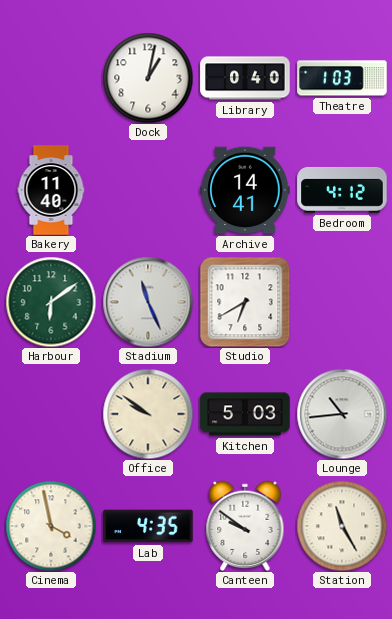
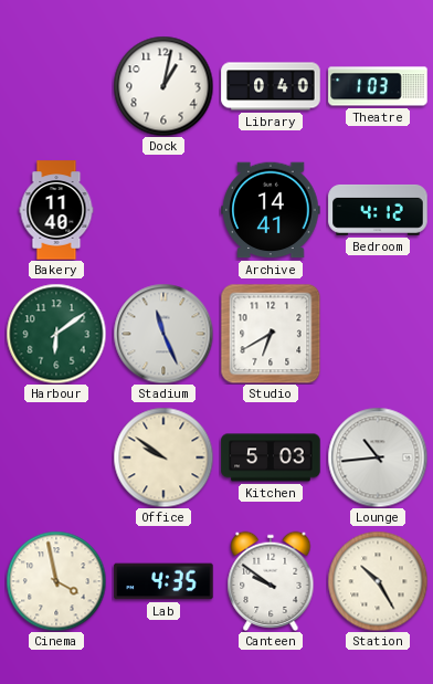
Station: 11:25 -> 10:25 (378, 581)
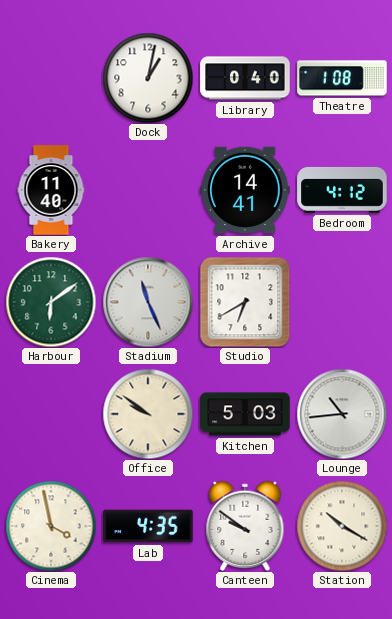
Theatre: 1:03 -> 1:08 (342, 78)
Station: 10:25 -> 10:20 (342, 526)
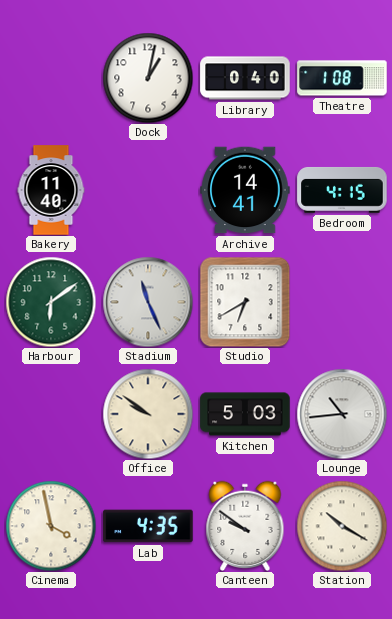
Bedroom: 4:12 -> 4:15 (342, 190)
